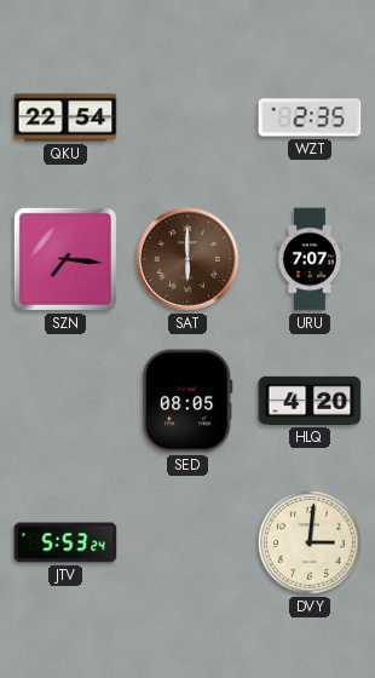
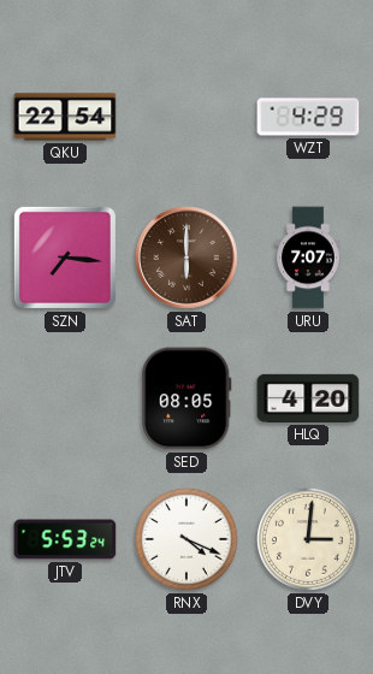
WZT: 2:35 -> 4:29 (308, 117)
RNX: none -> 4:19 (188, 540)
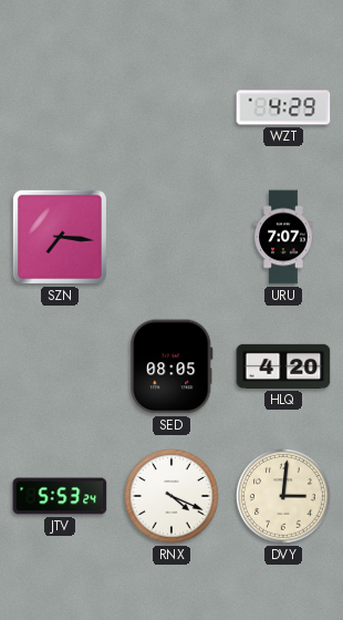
QKU: 22:54 -> none (65, 117)
SAT: 6:00 -> none (186, 258)
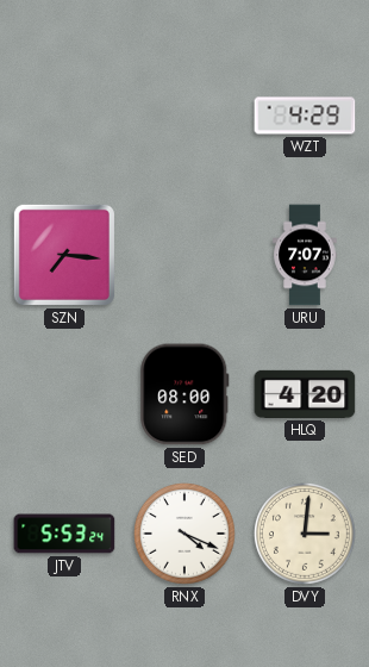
SED: 08:05 -> 08:00 (185, 394)
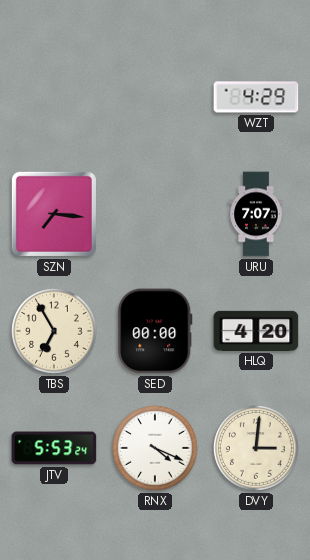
TBS: none -> 6:55 (55, 332)
SED: 08:00 -> 00:00 (155, 331)
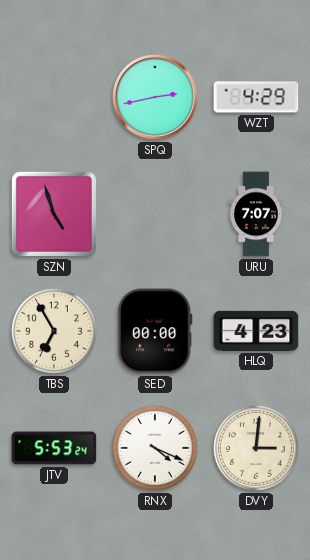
SPQ: none -> 2:43 (155, 97)
SZN: 7:16 -> 4:57 (54, 214)
HLQ: 4:20 -> 4:23 (256, 331)
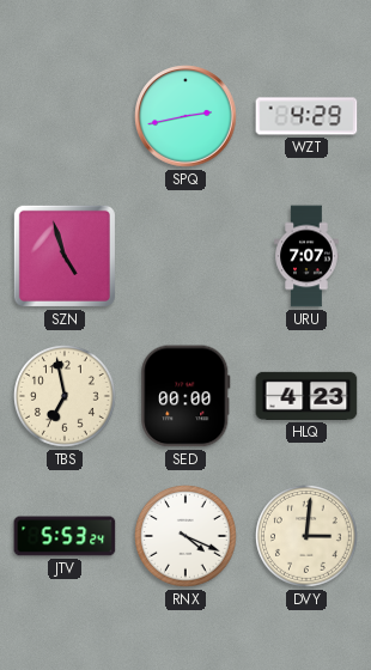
TBS: 6:55 -> 6:58 (66, 397)
